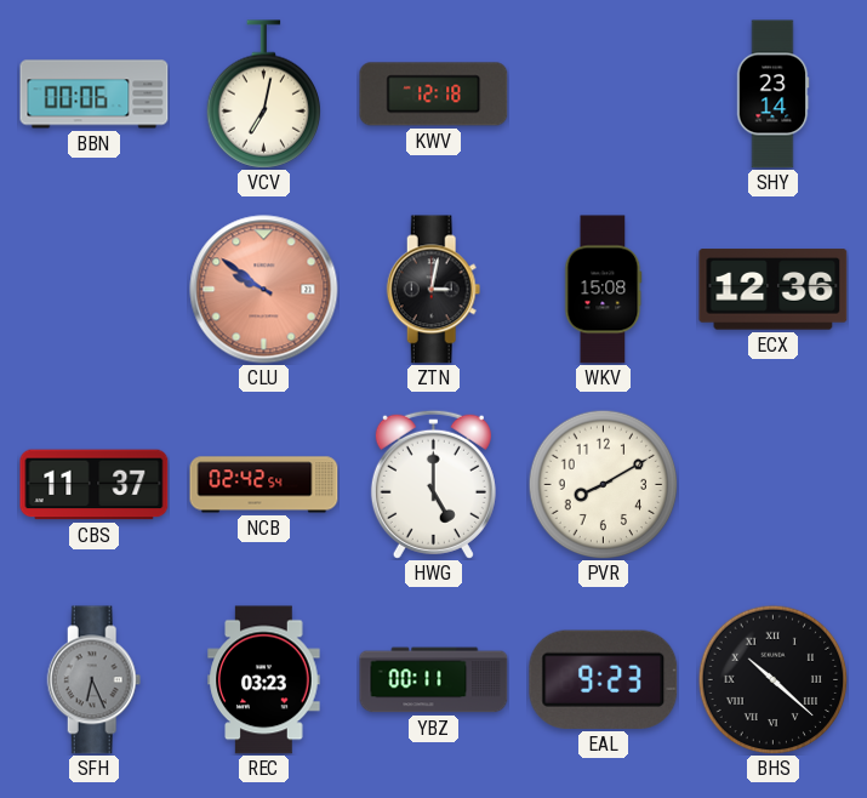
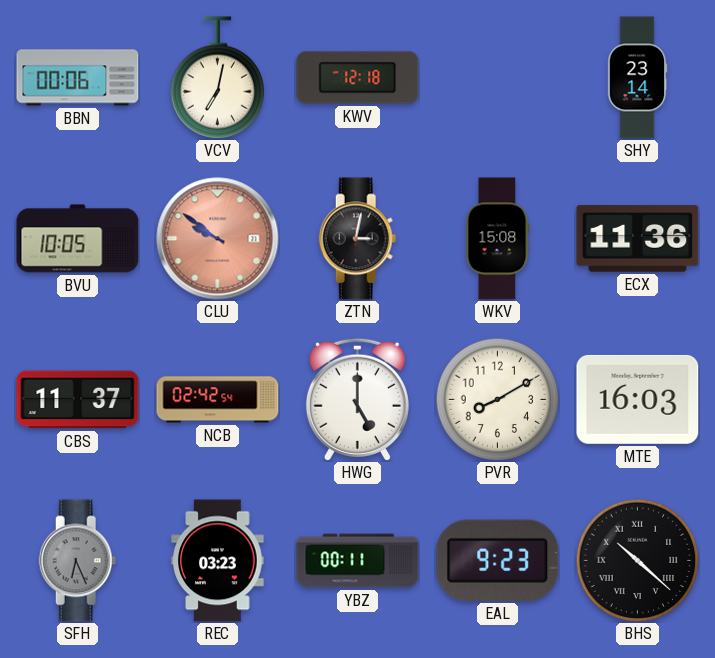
BVU: none -> 10:05 (78, 239)
ECX: 12:36 -> 11:36 (638, 239)
MTE: none -> 16:03 (638, 399)
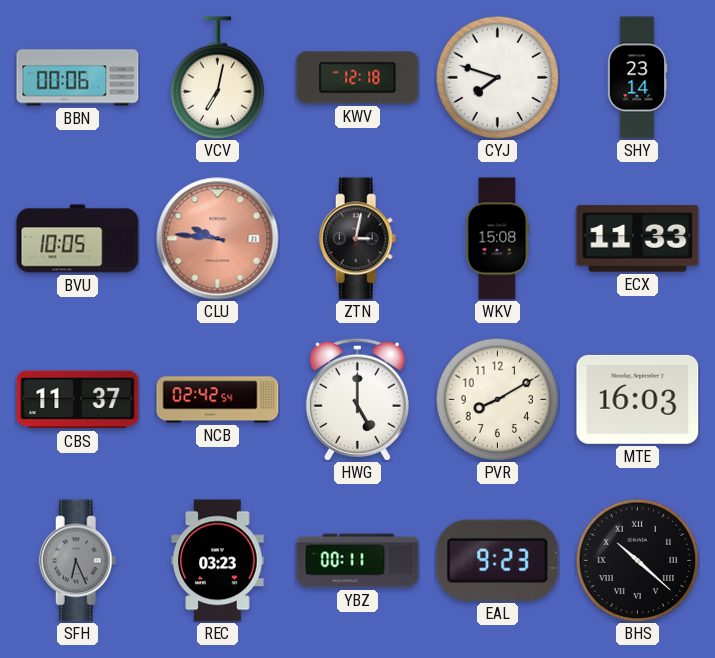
CYJ: none -> 7:48 (497, 77)
CLU: 9:51 -> 9:46 (218, 239)
ECX: 11:36 -> 11:33 (638, 239)
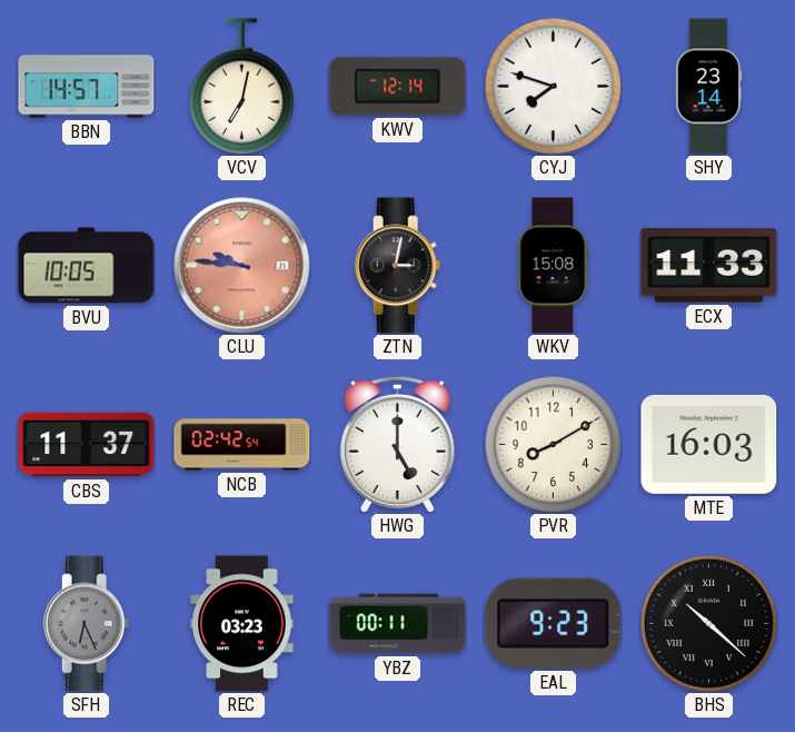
BBN: 00:06 -> 14:57 (87, 87)
KWV: 12:18 -> 12:14 (398, 87)
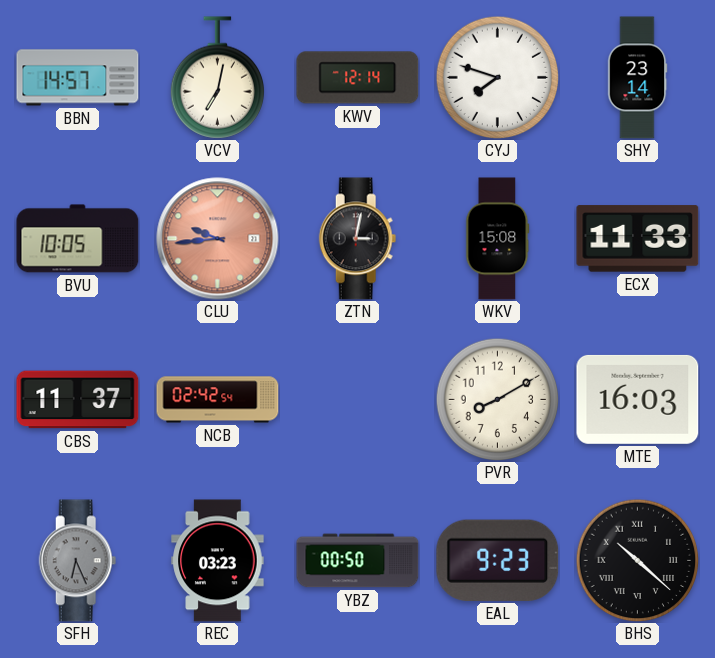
CLU: 9:46 -> 9:44 (218, 239)
HWG: 5:00 -> none (397, 444)
YBZ: 00:11 -> 00:50 (358, 561)
